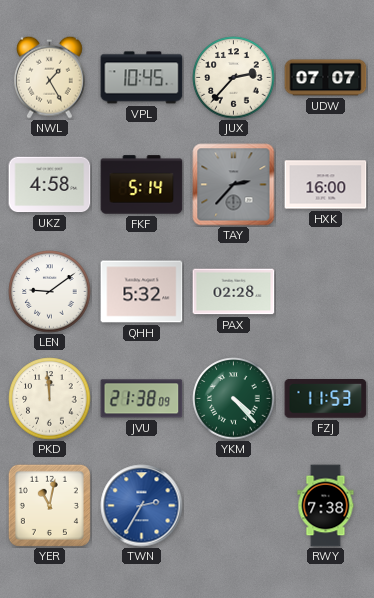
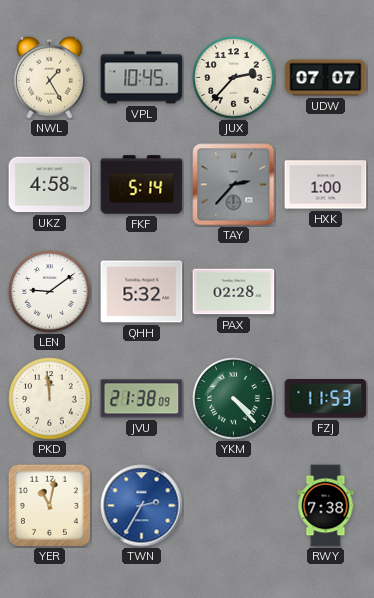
HXK: 16:00 -> 1:00 (326, 185)
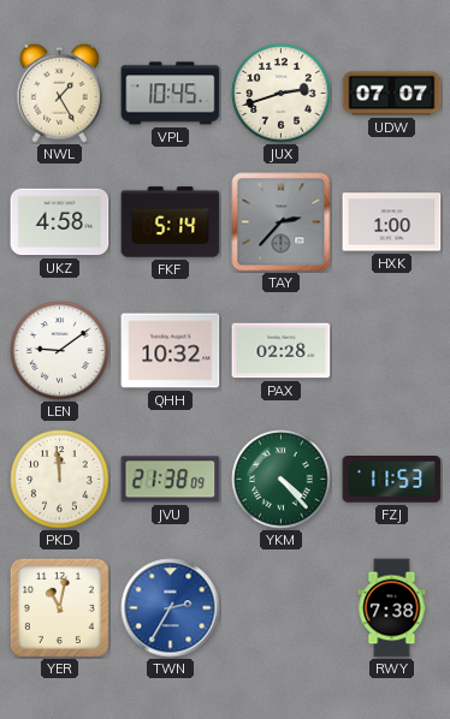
JUX: 2:37 -> 2:42 (282, 94)
QHH: 5:32 -> 10:32 (171, 351)
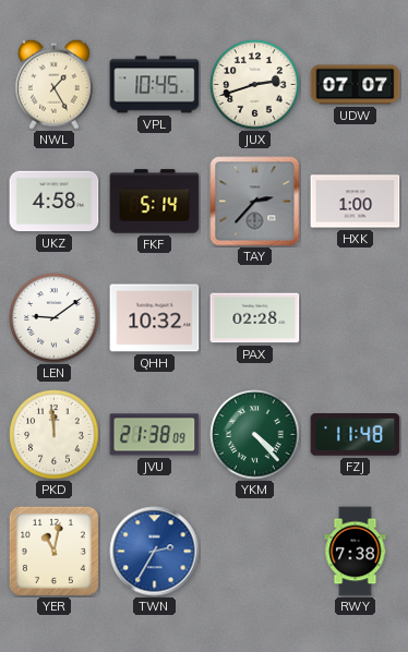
FZJ: 11:53 -> 11:48 (356, 435)
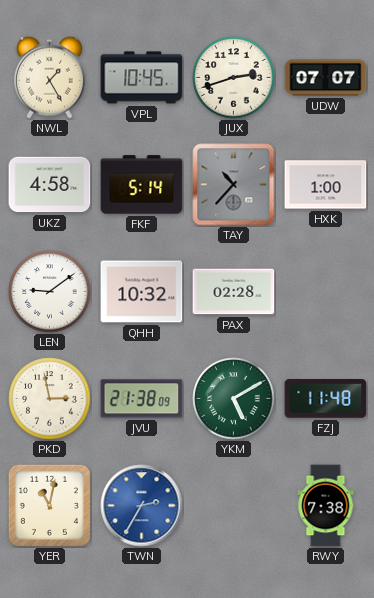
TAY: 2:37 -> 10:37 (234, 185)
PKD: 11:59 -> 2:58 (50, 399)
YKM: 4:23 -> 5:10 (234, 399)
